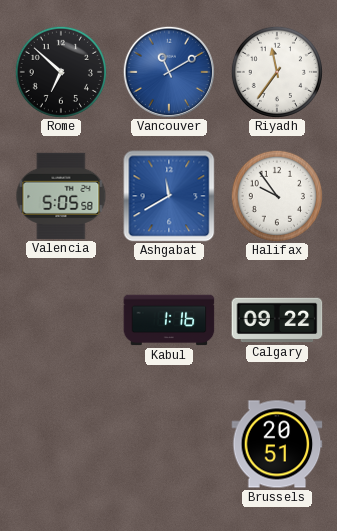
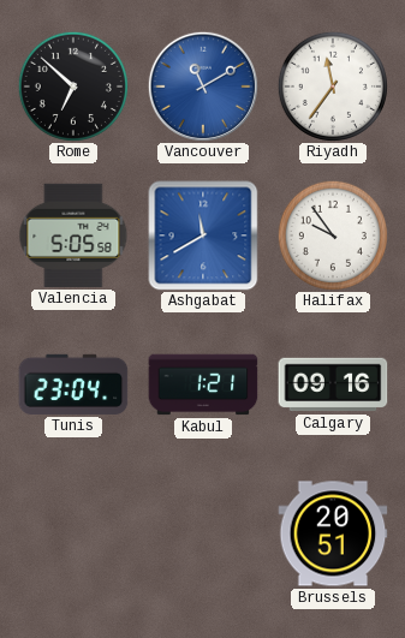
Tunis: none -> 23:04 (73, 384)
Kabul: 1:16 -> 1:21 (203, 384)
Calgary: 09:22 -> 09:16 (333, 384)
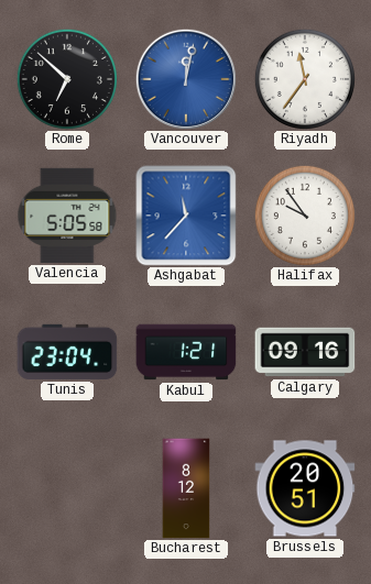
Vancouver: 11:10 -> 12:02 (186, 79)
Ashgabat: 11:40 -> 11:37 (186, 216)
Bucharest: none -> 8:12 (186, 488)
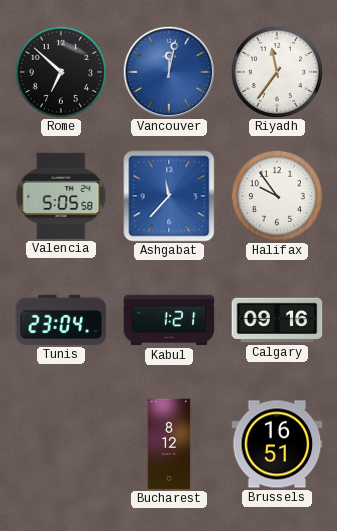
Brussels: 20:51 -> 16:51 (277, 444)
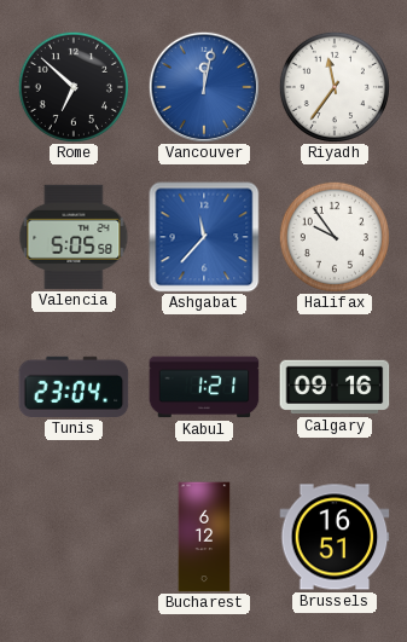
Bucharest: 8:12 -> 6:12 (204, 537)
